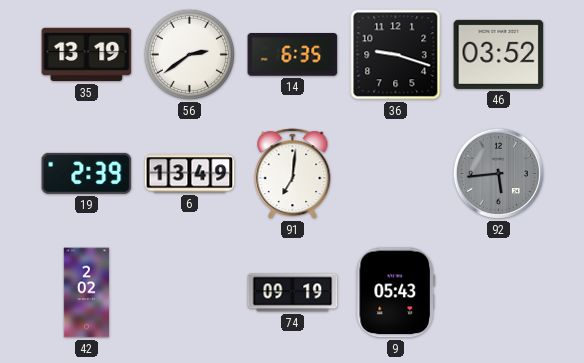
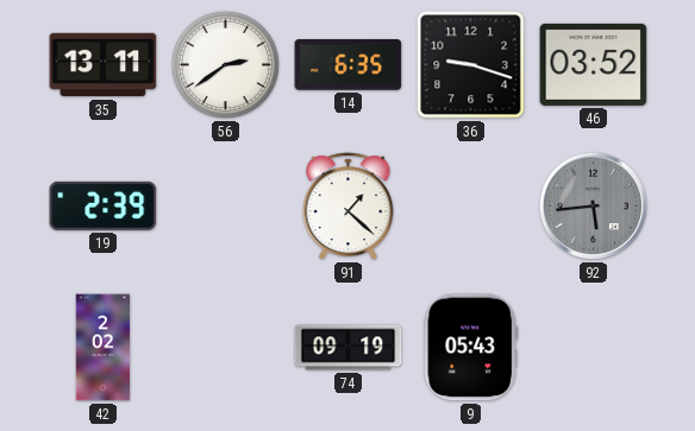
35: 13:19 -> 13:11 (104, 65)
6: 13:49 -> none (190, 174)
91: 7:01 -> 1:22 (349, 207)
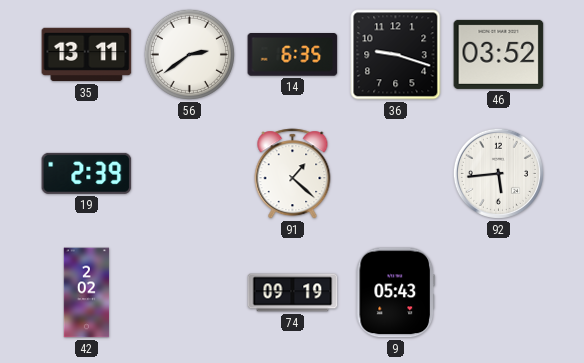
92 dial: grey -> white (498, 173)
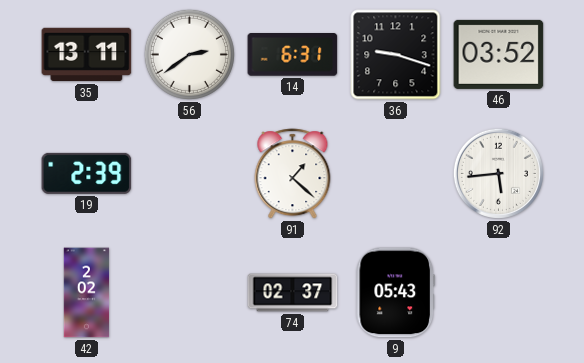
14: 6:35 -> 6:31 (293, 55)
74: 09:19 -> 02:37 (293, 293)
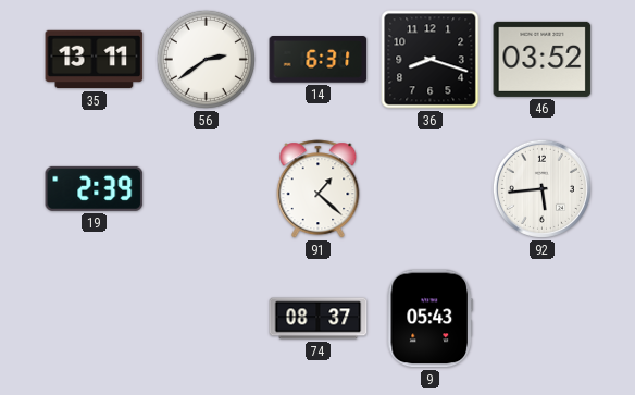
36: 9:18 -> 8:18 (431, 60)
42: 2:02 -> none (87, 293)
74: 02:37 -> 08:37 (319, 319)
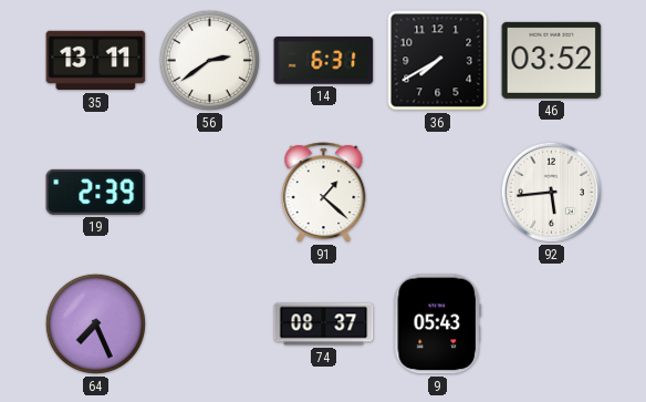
36: 8:18 -> 7:40 (438, 61)
64: none -> 7:26 (95, 323)
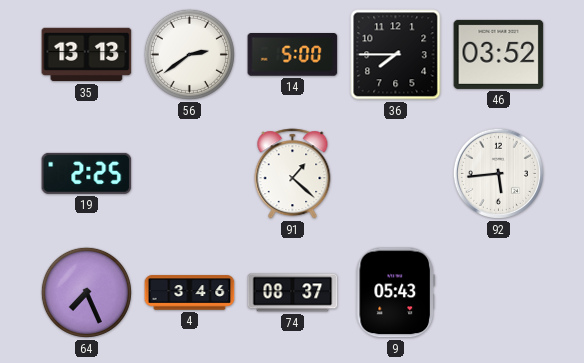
35: 13:11 -> 13:13 (87, 55)
14: 6:31 -> 5:00 (293, 55)
36: 7:40 -> 7:45 (396, 55)
19: 2:39 -> 2:25 (87, 173)
4: none -> 3:46 (190, 293)
